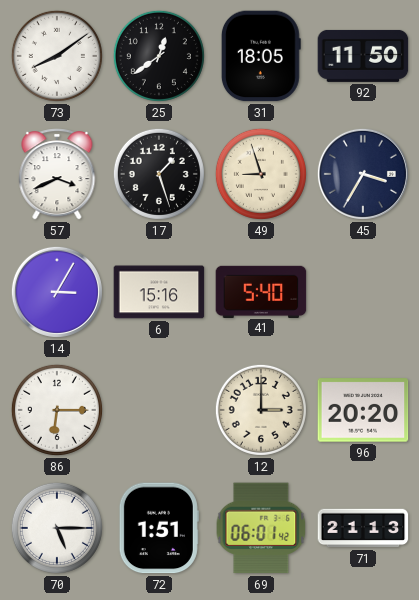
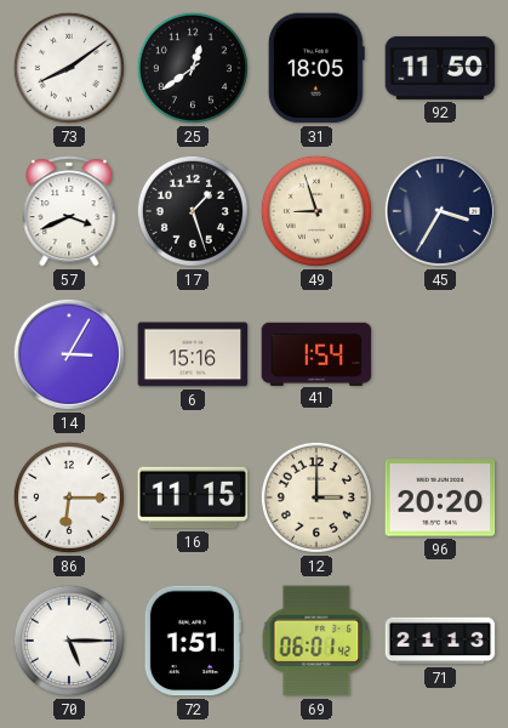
41: 5:40 -> 1:54 (316, 353)
16: none -> 11:15 (193, 497)
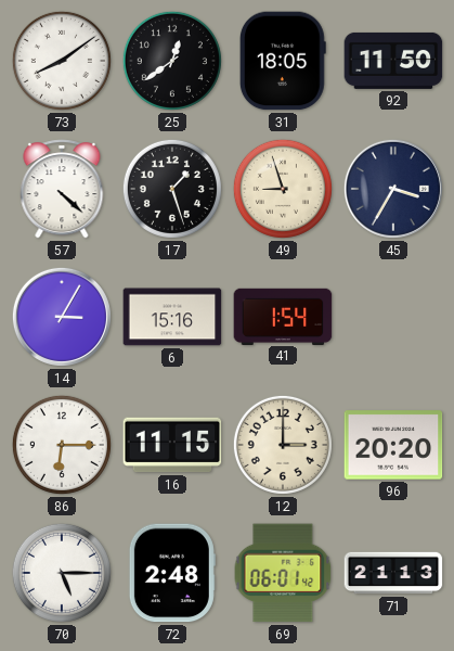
57: 3:41 -> 4:22 (62, 189)
72: 1:51 -> 2:48 (172, 573)
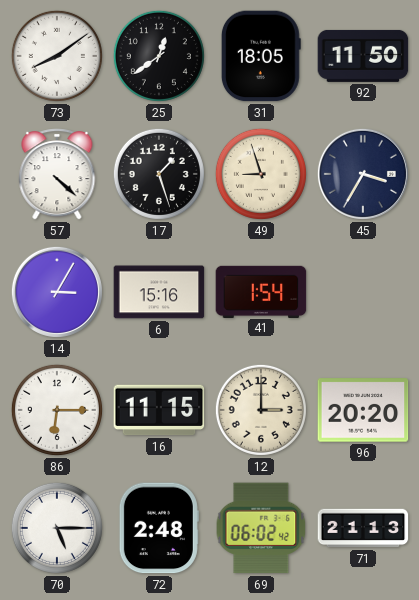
69: 06:01 -> 06:02 (261, 528)
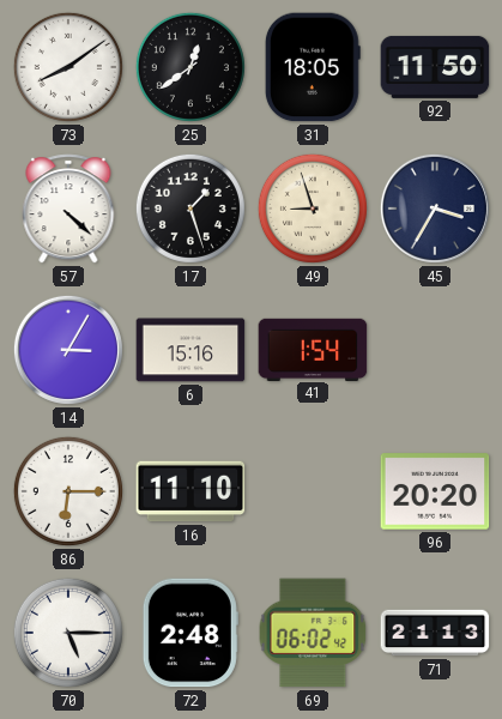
16: 11:15 -> 11:10 (190, 491)
12: 3:00 -> none (261, 410)
